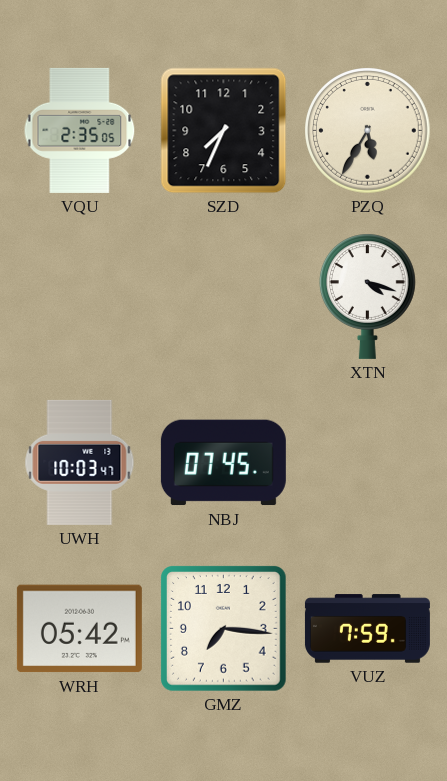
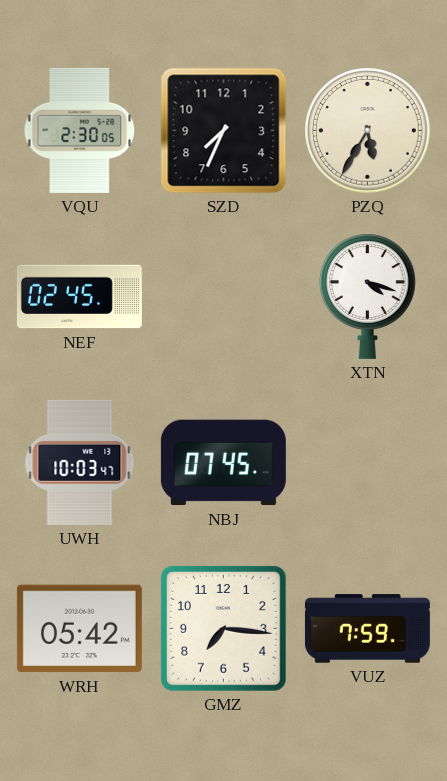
VQU: 2:35 -> 2:30 (80, 130)
NEF: none -> 02:45 (79, 297)
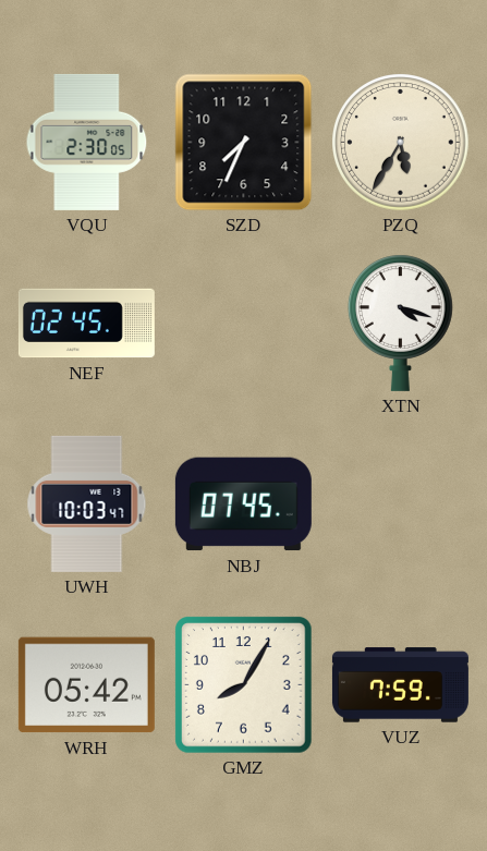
GMZ: 7:16 -> 8:05 (244, 685)
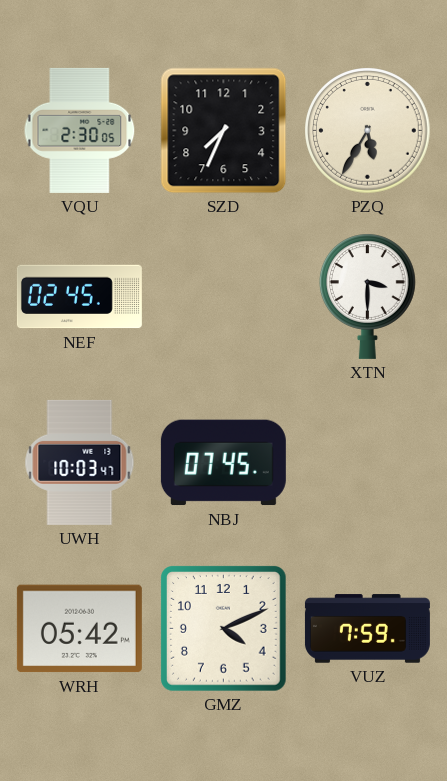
XTN: 4:18 -> 3:30 (367, 296)
GMZ: 8:05 -> 4:11 (224, 629)
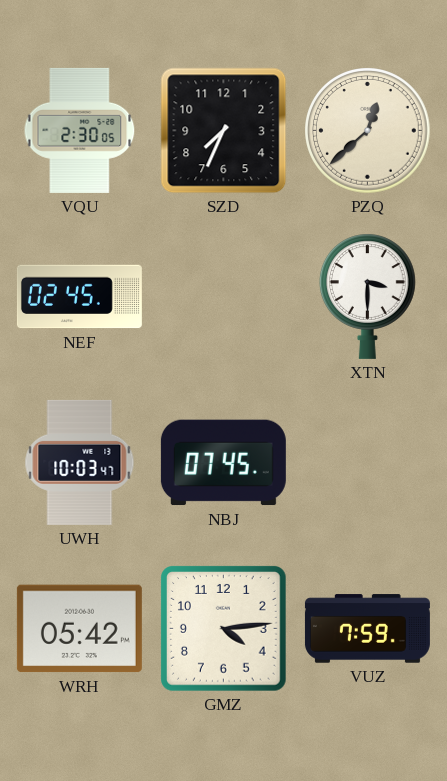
PZQ: 5:35 -> 12:38 (368, 131)
GMZ: 4:11 -> 4:14 (224, 629)
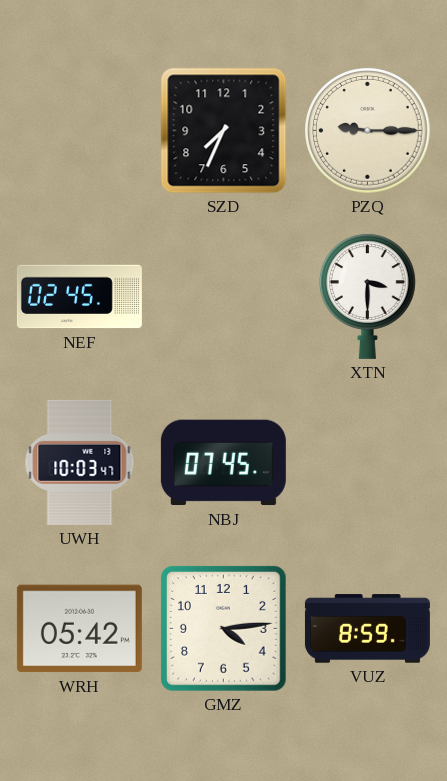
VQU: 2:30 -> none (80, 130)
PZQ: 12:38 -> 9:15 (368, 131)
VUZ: 7:59 -> 8:59 (367, 629)
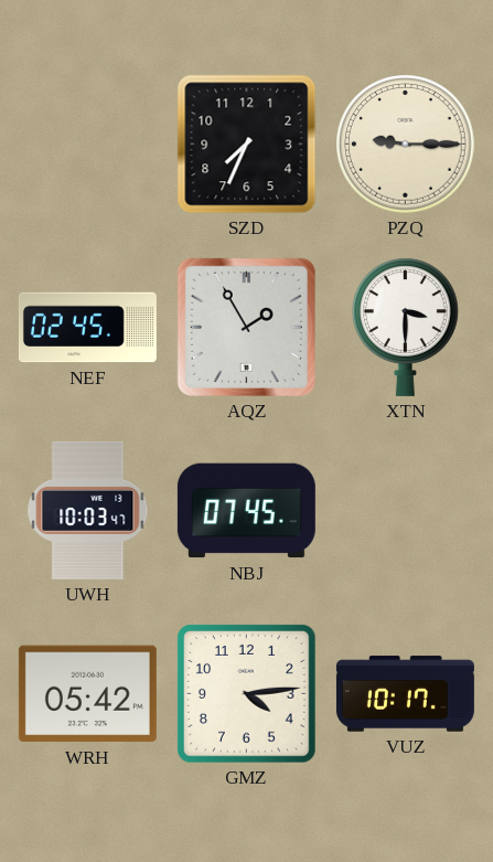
AQZ: none -> 1:55 (246, 327)
VUZ: 8:59 -> 10:17 (405, 694)
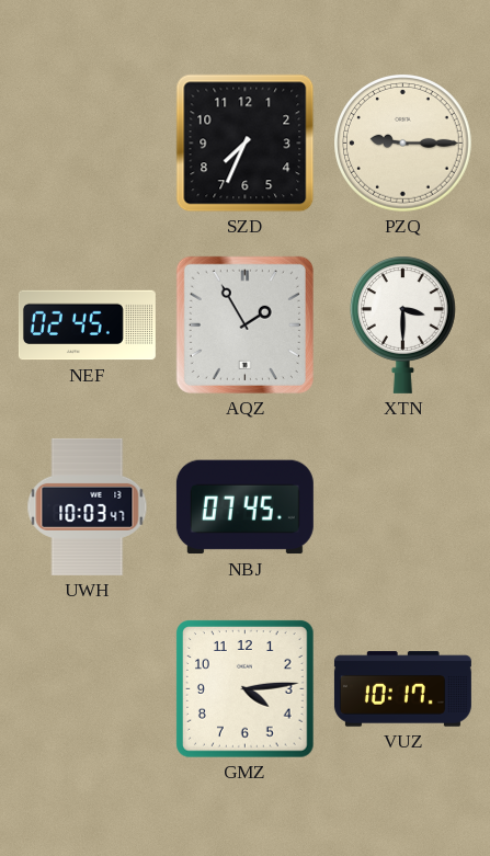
WRH: 05:42 -> none (87, 694)
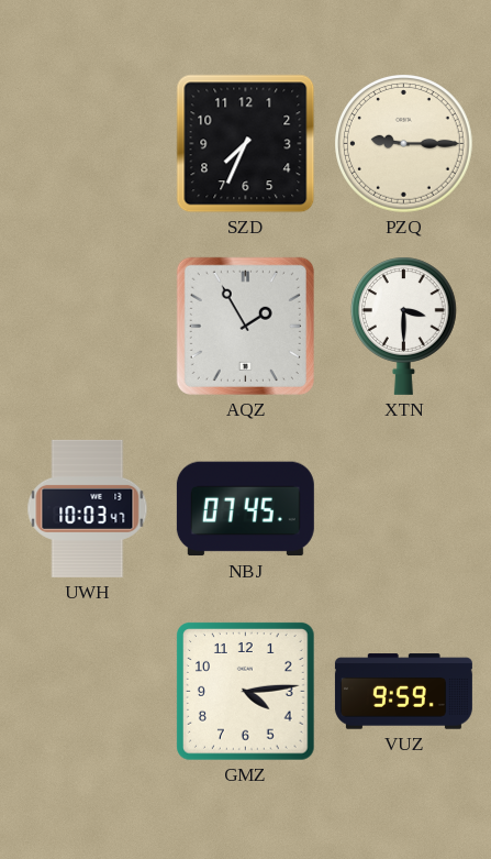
NEF: 02:45 -> none (87, 326)
VUZ: 10:17 -> 9:59 (403, 692)
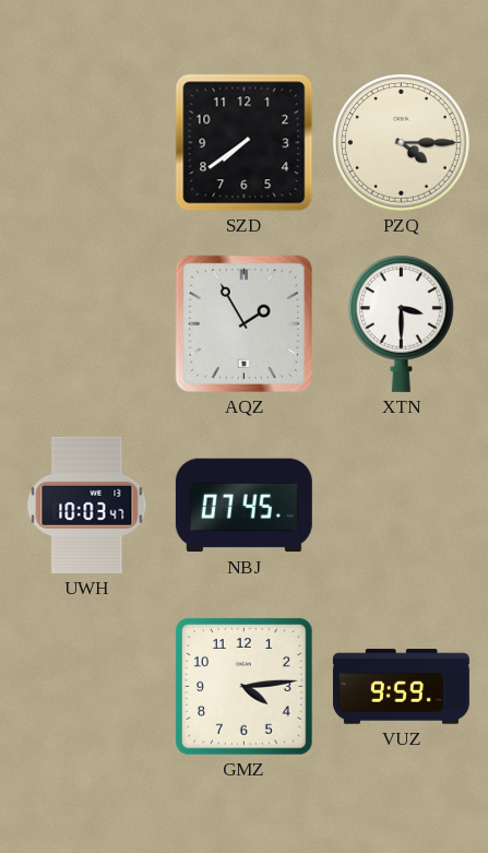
SZD: 7:34 -> 7:39 (245, 143)
PZQ: 9:15 -> 4:15 (402, 143)
